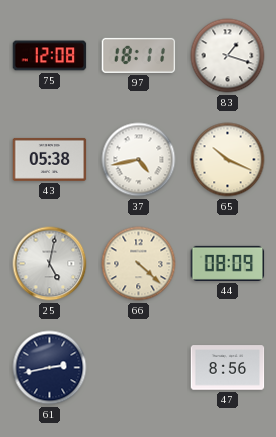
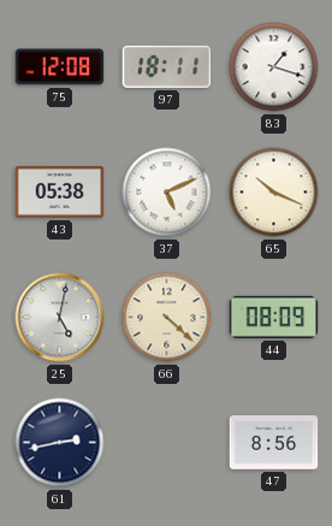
37: 4:43 -> 5:11 (167, 193)
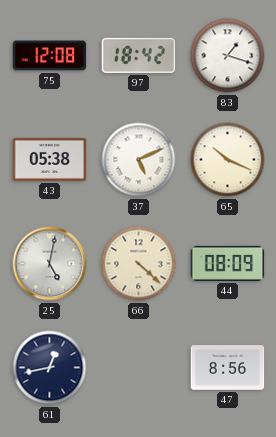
97: 18:11 -> 18:42 (139, 55)
61: 2:43 -> 12:43 (50, 368)
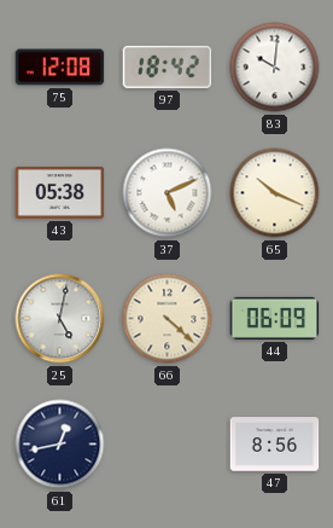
83: 1:18 -> 10:01 (275, 68)
44: 08:09 -> 06:09 (275, 318)
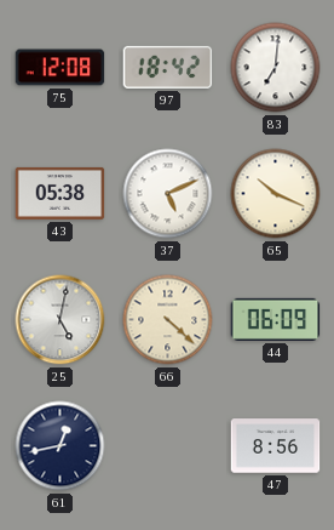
83: 10:01 -> 7:01 (276, 68)
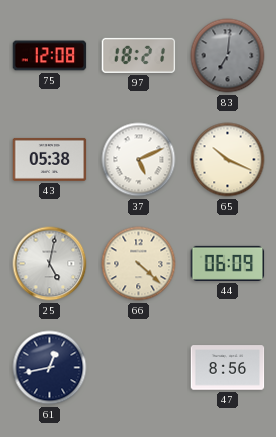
97: 18:42 -> 18:21 (139, 55)
83 dial: white -> grey (228, 56)
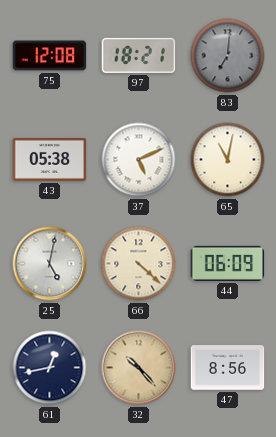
65: 10:19 -> 11:02 (228, 160)
32: none -> 10:23 (139, 368)
